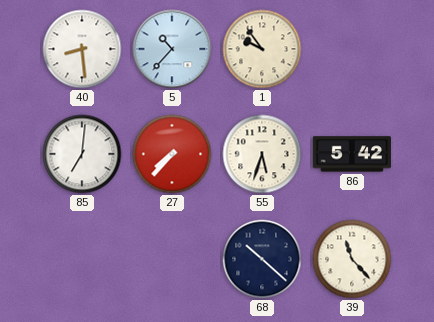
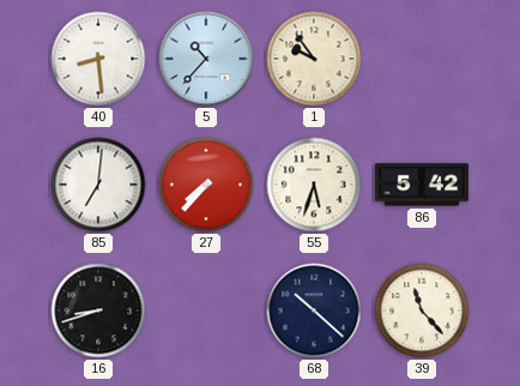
16: none -> 8:42 (98, 310)
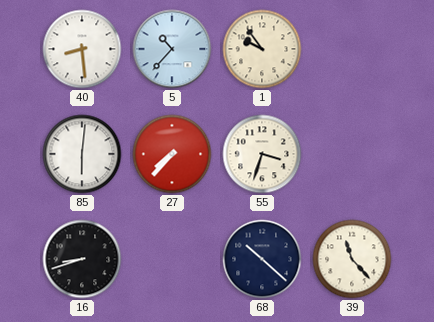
85: 7:01 -> 6:01 (82, 154)
55: 5:33 -> 3:33 (262, 154)
86: 5:42 -> none (422, 185)
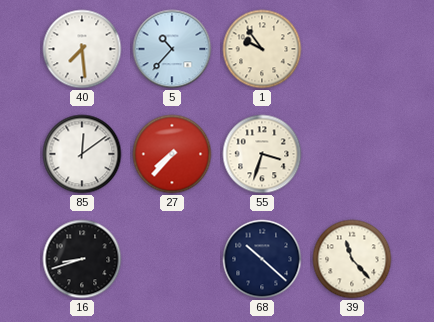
40: 8:29 -> 7:29 (82, 49)
85: 6:01 -> 12:09 (82, 154)
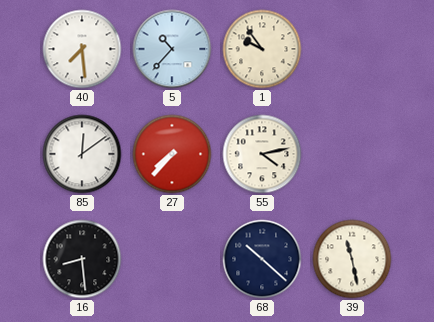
55: 3:33 -> 4:13 (262, 154)
16: 8:42 -> 8:29 (82, 259)
39: 11:23 -> 11:28 (352, 259)
